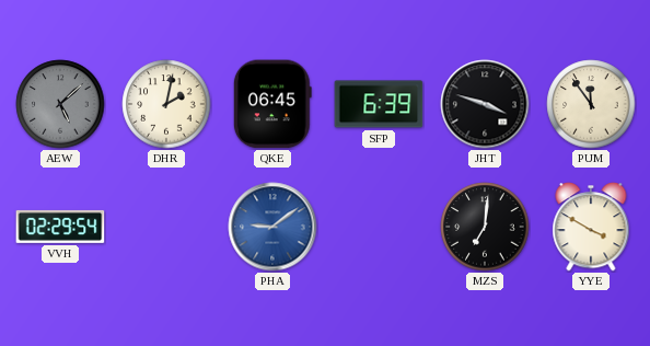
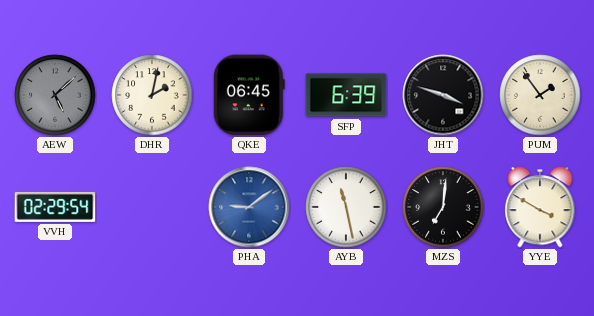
PUM: 11:54 -> 1:54 (540, 95)
AYB: none -> 11:28 (346, 207)
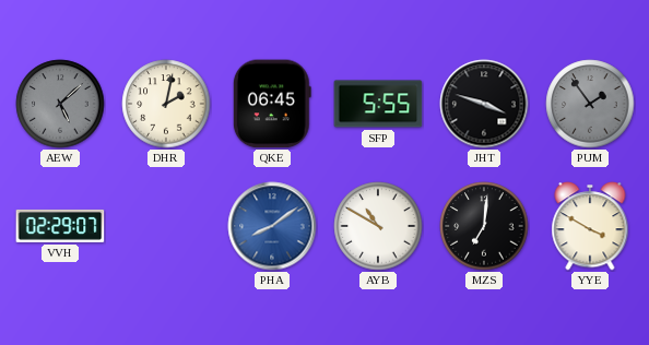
SFP: 6:39 -> 5:55 (378, 104)
PUM dial: cream -> grey (590, 104)
VVH: 02:29:54 -> 02:29:07 (60, 226)
PHA: 9:09 -> 8:09 (272, 226)
AYB: 11:28 -> 10:50 (378, 226)
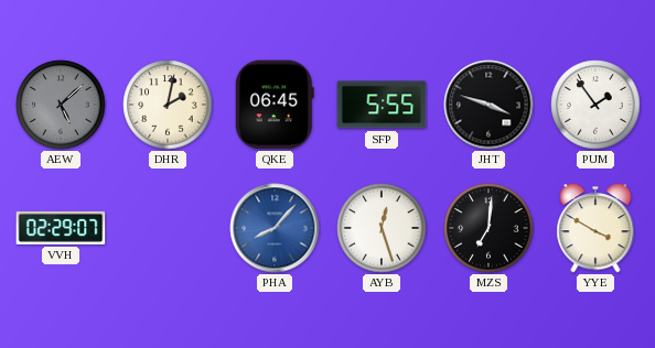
PUM dial: grey -> white (595, 105)
PHA: 8:09 -> 8:07 (275, 228)
AYB: 10:50 -> 12:27 (382, 228)
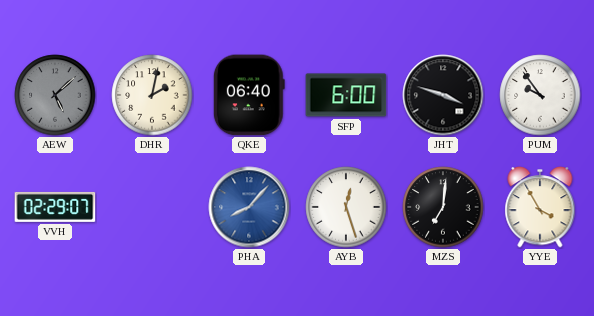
QKE: 06:45 -> 06:40 (249, 95)
SFP: 5:55 -> 6:00 (346, 95)
PUM: 1:54 -> 9:54 (540, 95)
YYE: 3:50 -> 3:55 (540, 207)
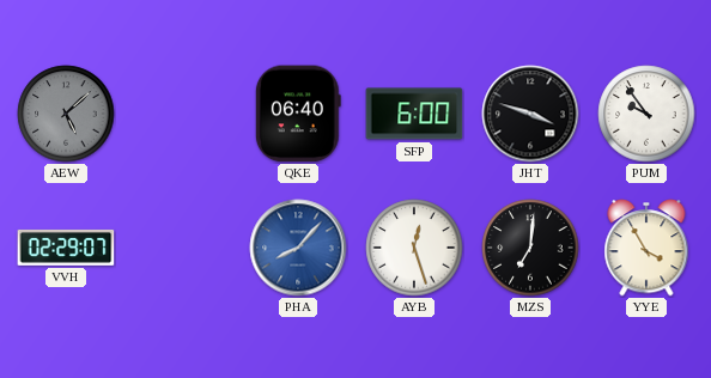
DHR: 2:02 -> none (152, 95)
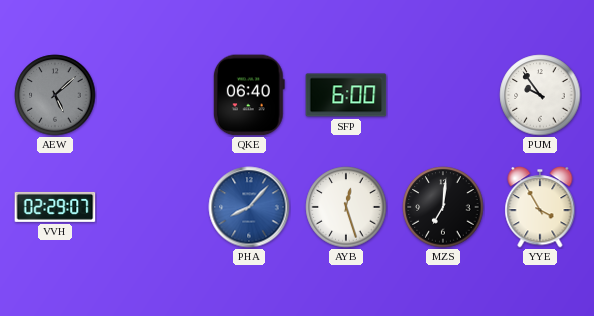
JHT: 3:48 -> none (530, 114)
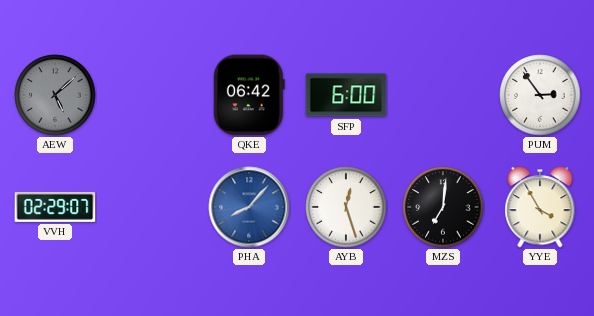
QKE: 06:40 -> 06:42 (249, 95)
PUM: 9:54 -> 2:54 (540, 95)
